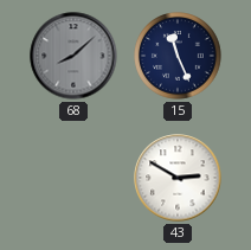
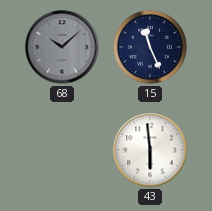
68: 8:08 -> 10:08 (62, 47)
43: 2:50 -> 5:59 (150, 150)
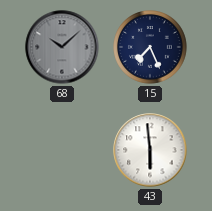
15: 11:26 -> 7:26 (150, 47)
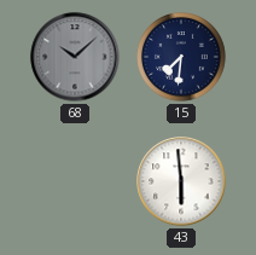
15: 7:26 -> 7:31 (181, 57)
